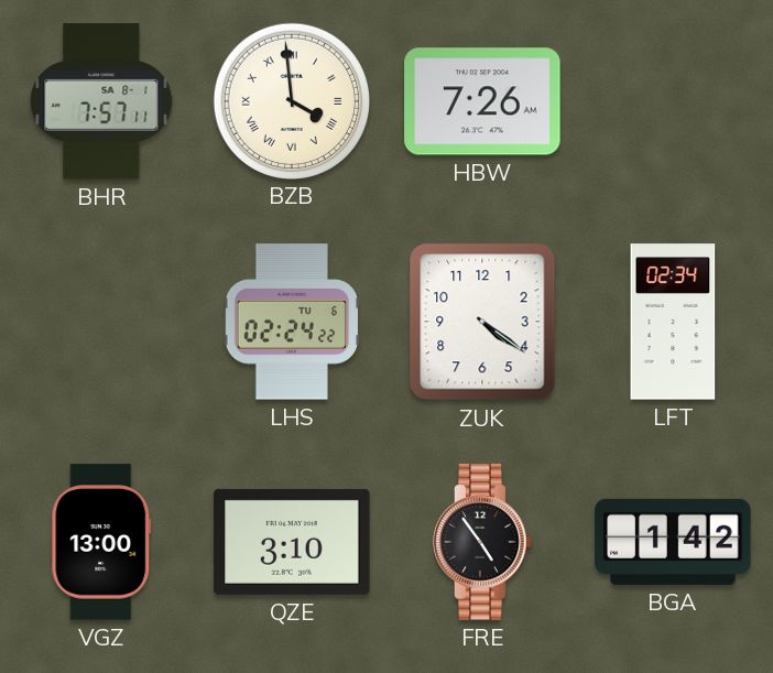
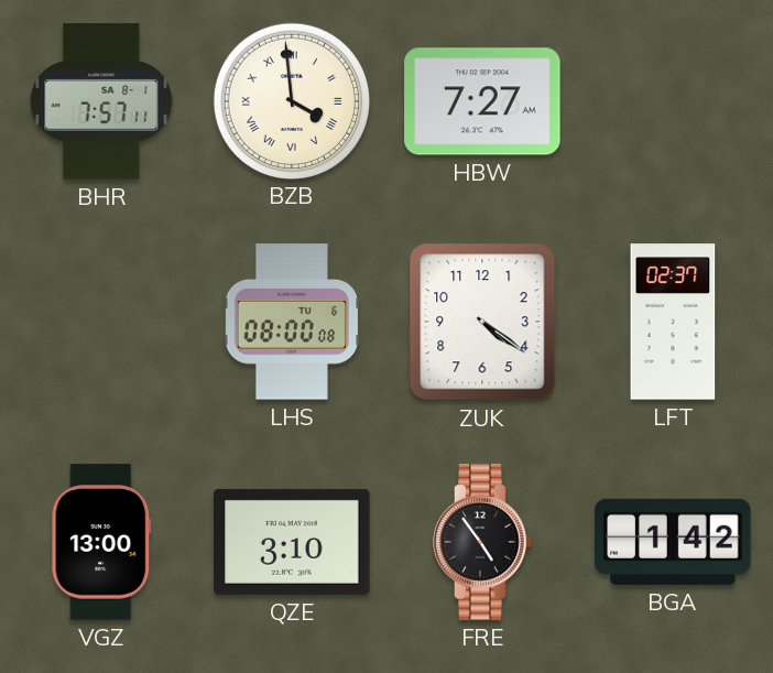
HBW: 7:26 -> 7:27 (482, 101)
LHS: 02:24 -> 08:00 (292, 322)
LFT: 02:34 -> 02:37 (673, 322)
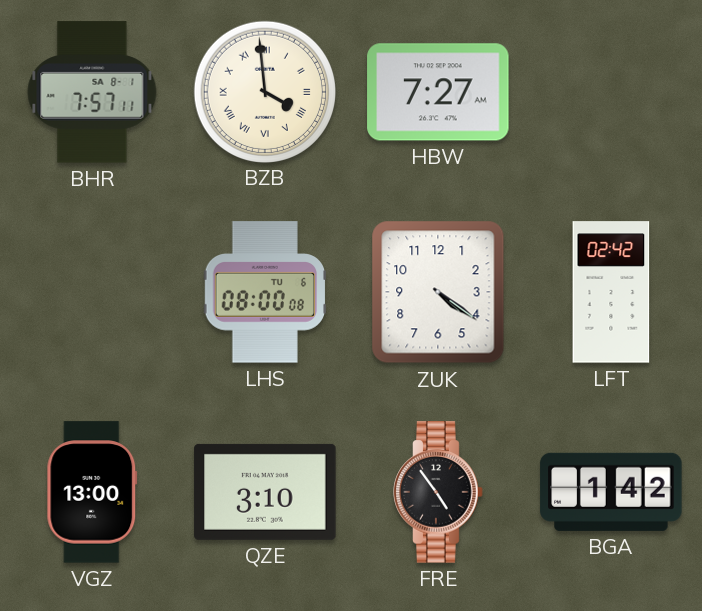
LFT: 02:37 -> 02:42 (611, 292)
